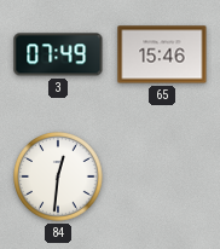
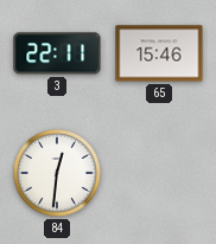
3: 07:49 -> 22:11 (57, 53)
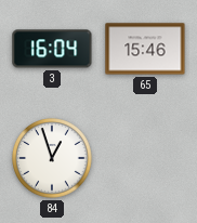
3: 22:11 -> 16:04 (52, 49)
84: 12:31 -> 12:57 (52, 158)
